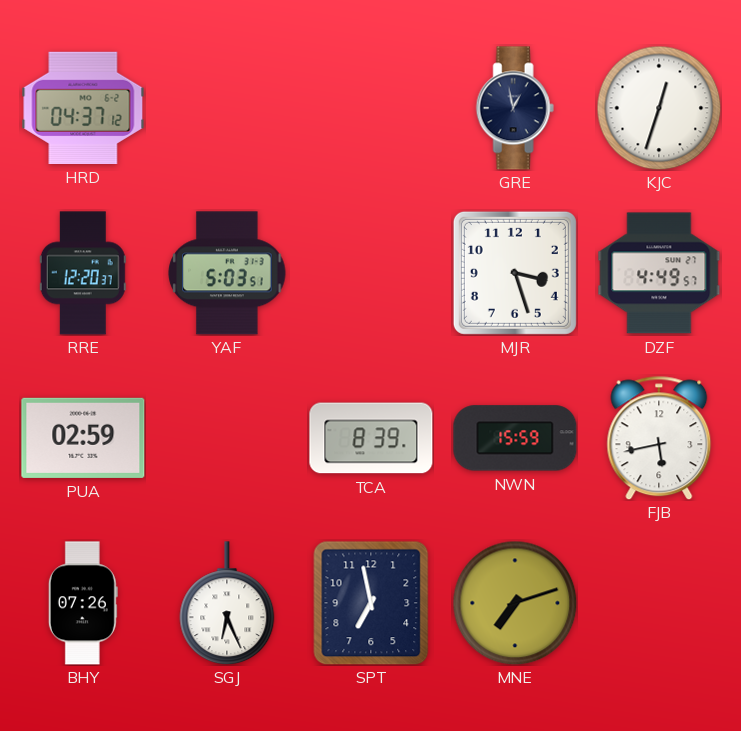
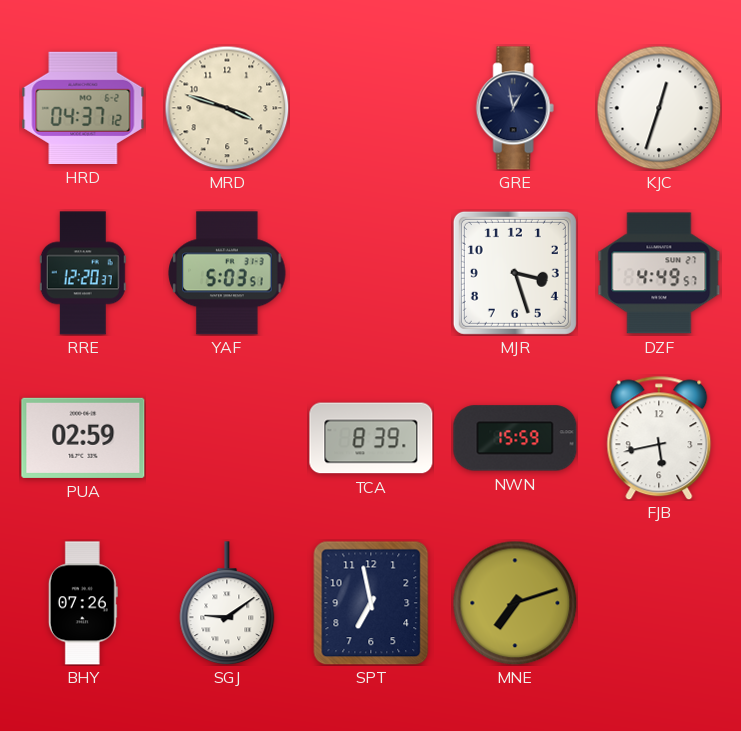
MRD: none -> 3:48 (227, 108)
SGJ: 6:26 -> 9:09 (227, 603)
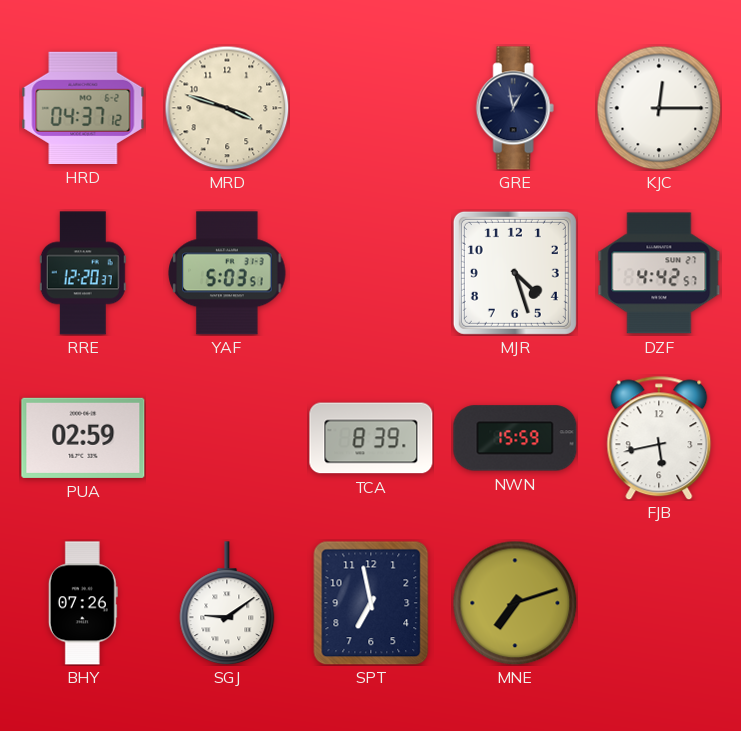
KJC: 12:33 -> 12:15 (659, 108)
MJR: 3:27 -> 4:27 (515, 273)
DZF: 4:49 -> 4:42 (659, 273)
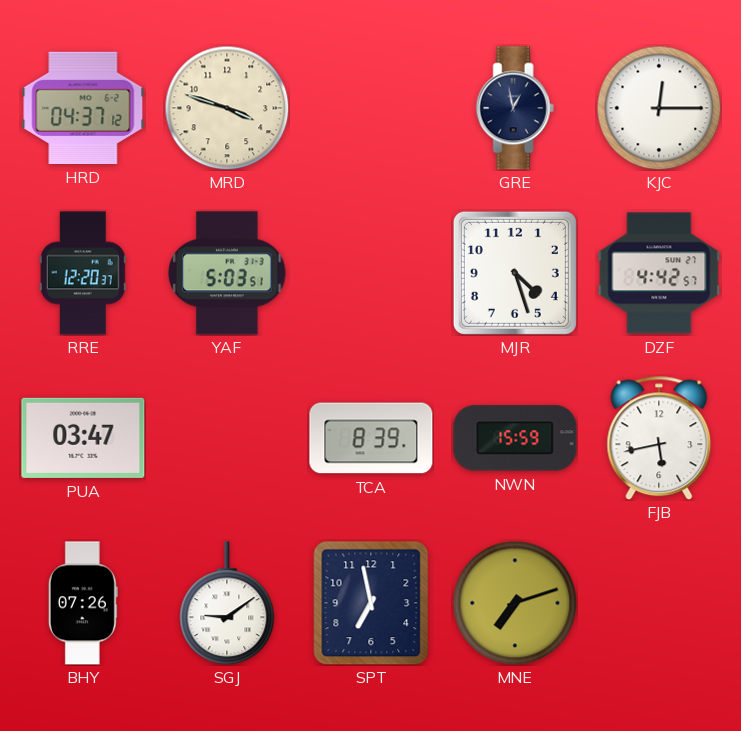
PUA: 02:59 -> 03:47 (83, 438)
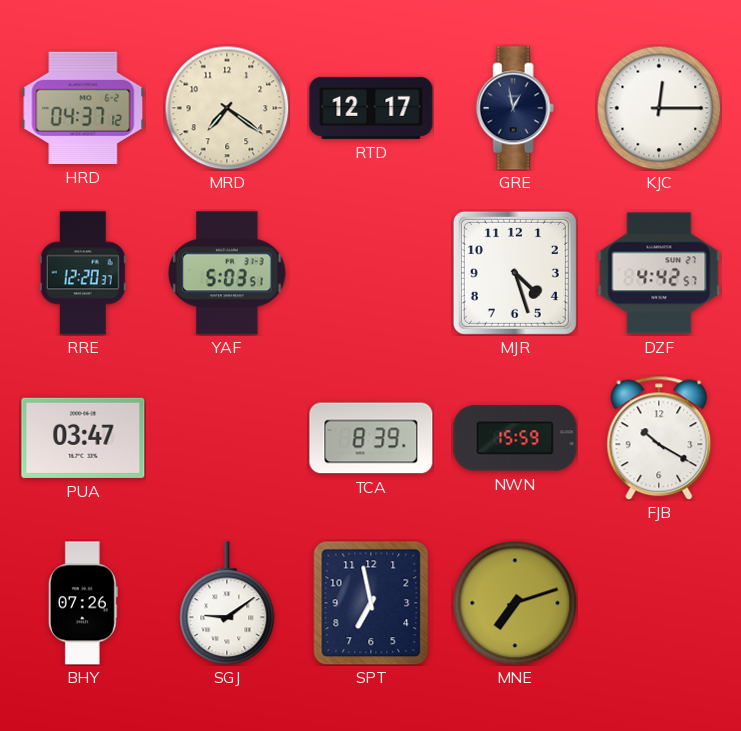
MRD: 3:48 -> 7:21 (227, 108)
RTD: none -> 12:17 (371, 108)
FJB: 5:43 -> 10:20 (659, 438)
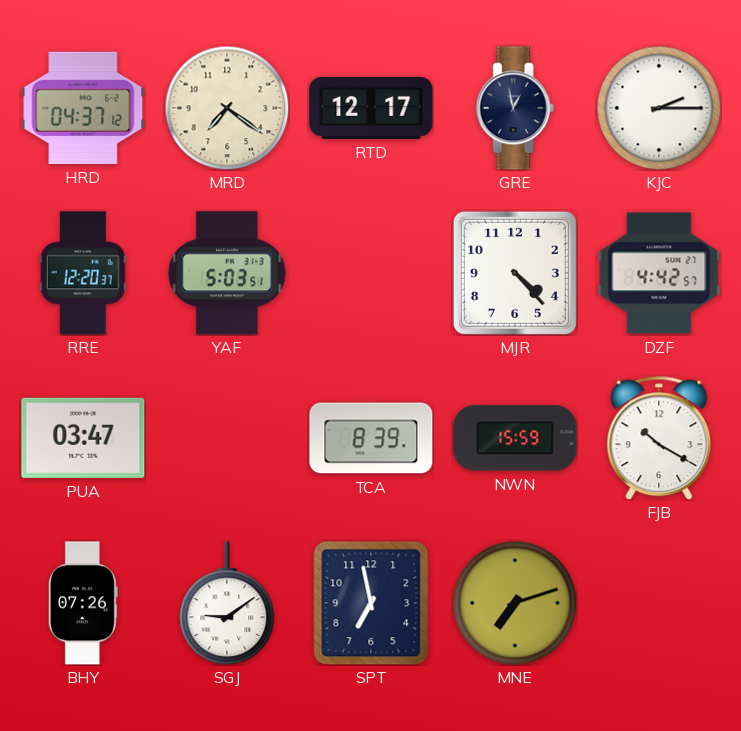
KJC: 12:15 -> 2:15 (659, 108)
MJR: 4:27 -> 4:23 (515, 273)
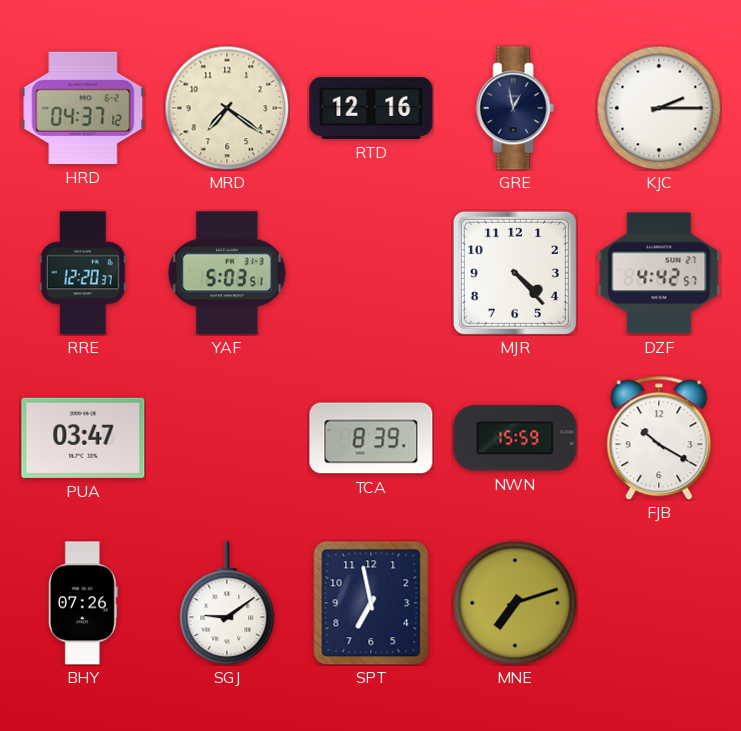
RTD: 12:17 -> 12:16 (371, 108)
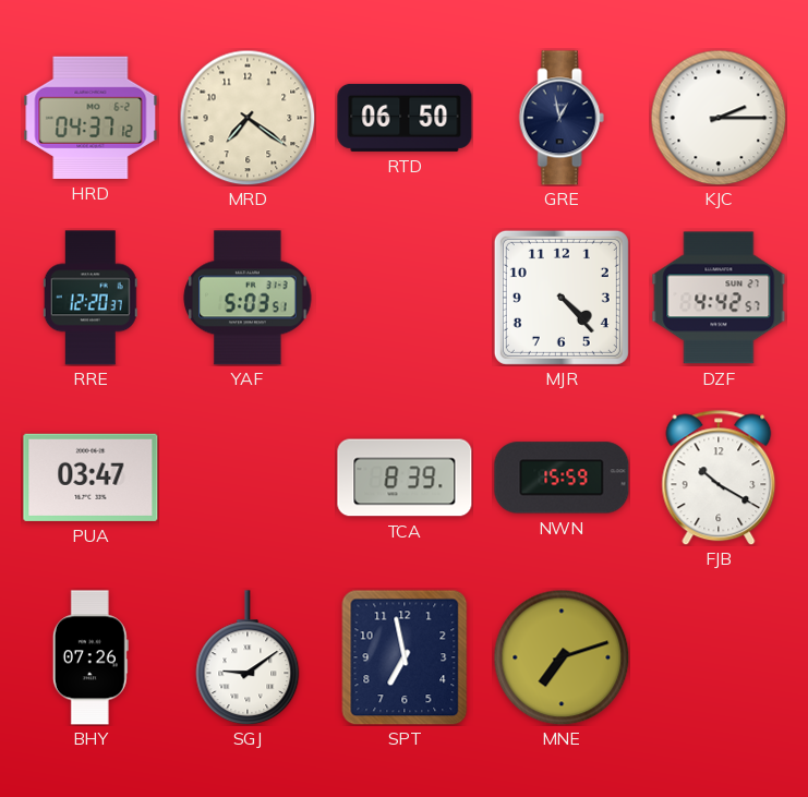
RTD: 12:16 -> 06:50 (405, 118)
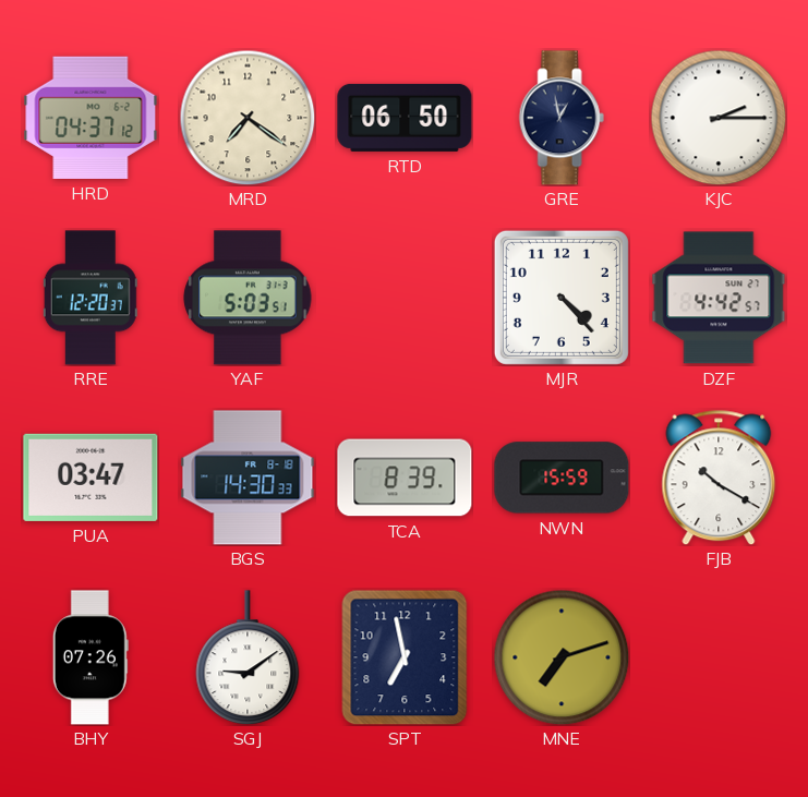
BGS: none -> 14:30 (248, 478)
